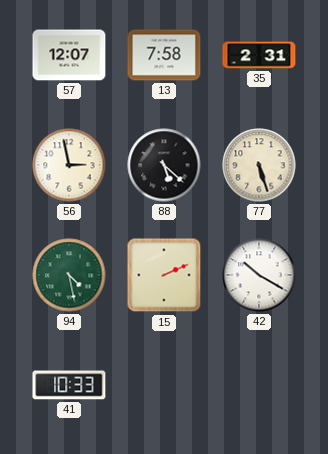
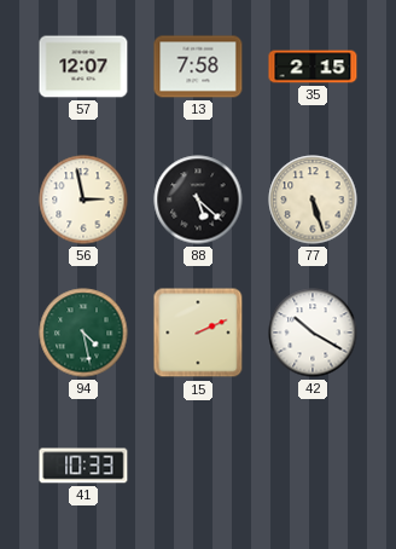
35: 2:31 -> 2:15 (313, 67)
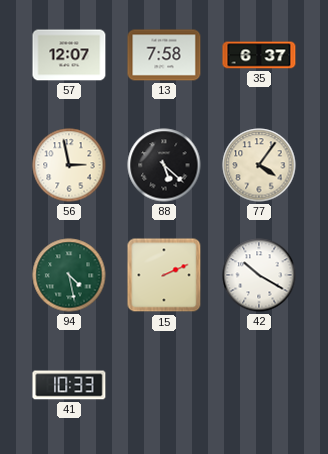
35: 2:15 -> 6:37 (259, 55)
77: 5:27 -> 4:06 (259, 165)
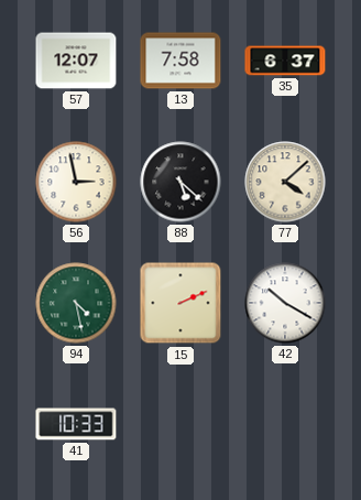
77: 4:06 -> 4:08 (285, 182)
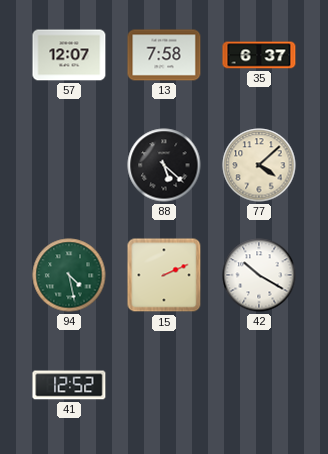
56: 2:58 -> none (76, 182)
41: 10:33 -> 12:52 (69, 385)
